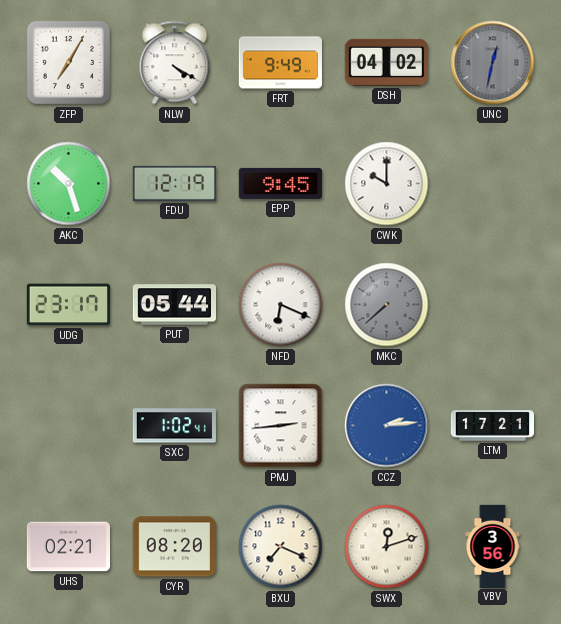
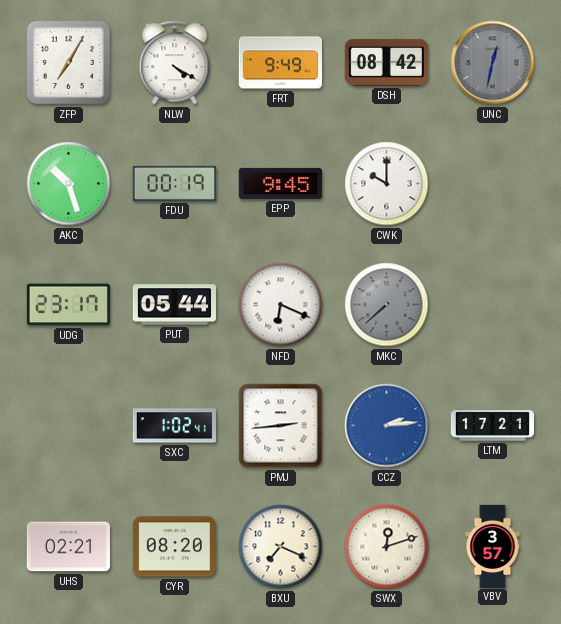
DSH: 04:02 -> 08:42 (386, 62)
FDU: 12:19 -> 00:19 (174, 183)
VBV: 3:56 -> 3:57 (493, 546)
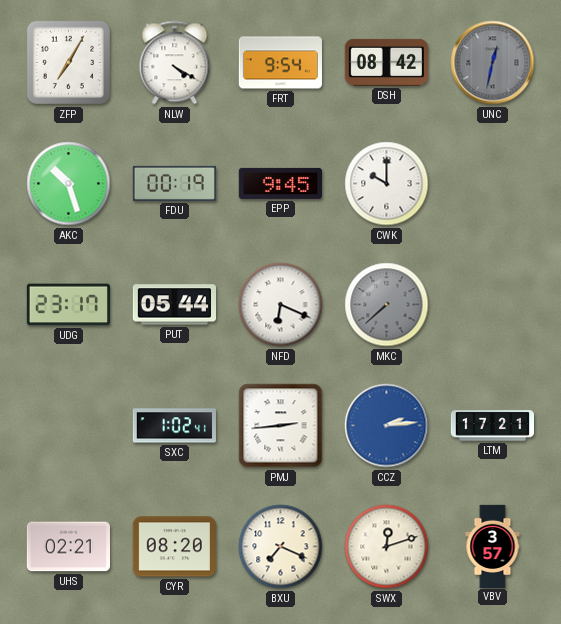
FRT: 9:49 -> 9:54 (280, 63)
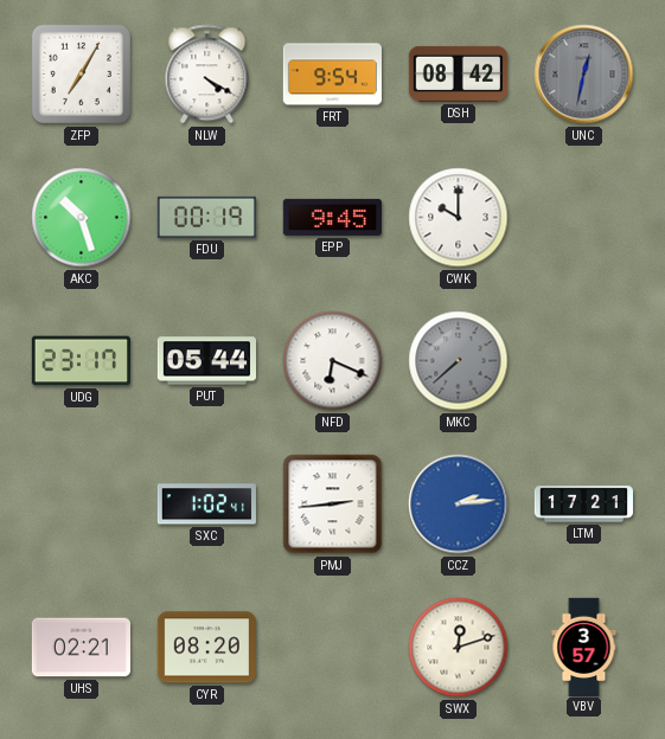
BXU: 7:19 -> none (281, 547)
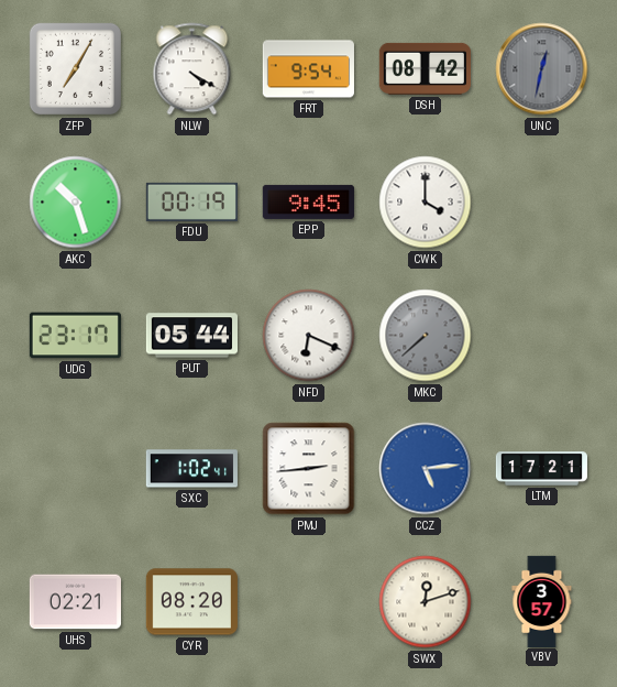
CWK: 10:00 -> 4:00 (426, 203)
CCZ: 2:14 -> 5:14 (426, 469)
